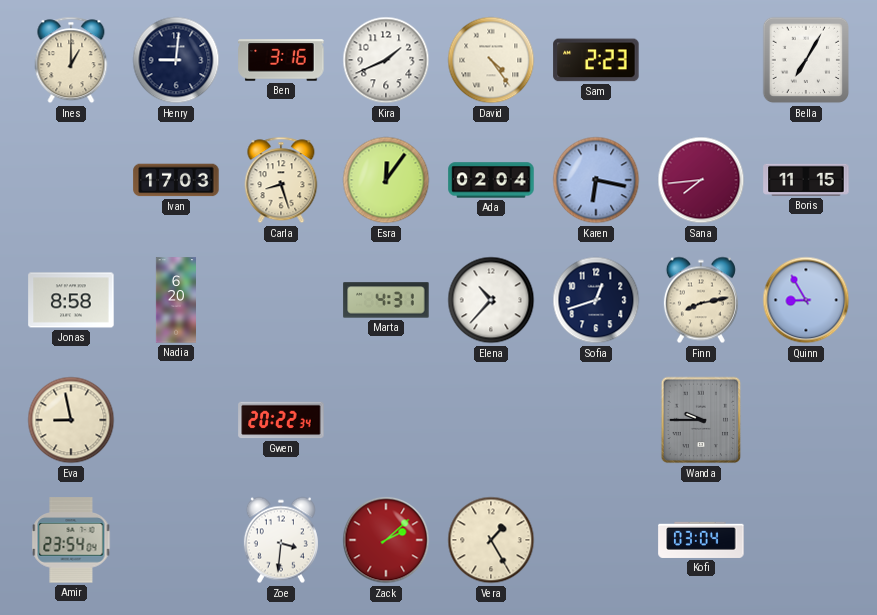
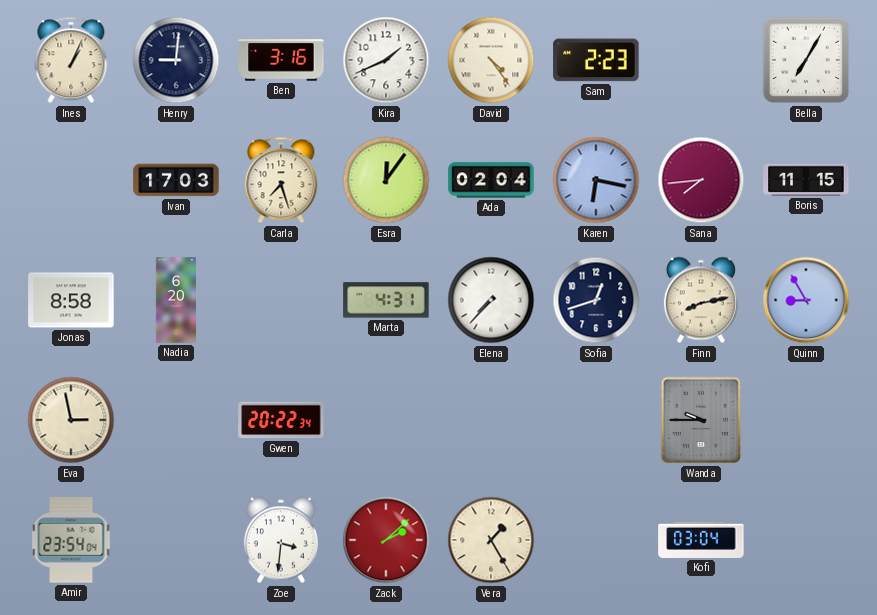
Ines: 1:00 -> 1:04 (71, 60)
Carla: 8:27 -> 7:27 (281, 180)
Elena: 10:37 -> 7:37 (491, 300)
Eva: 8:58 -> 2:58 (71, 420)
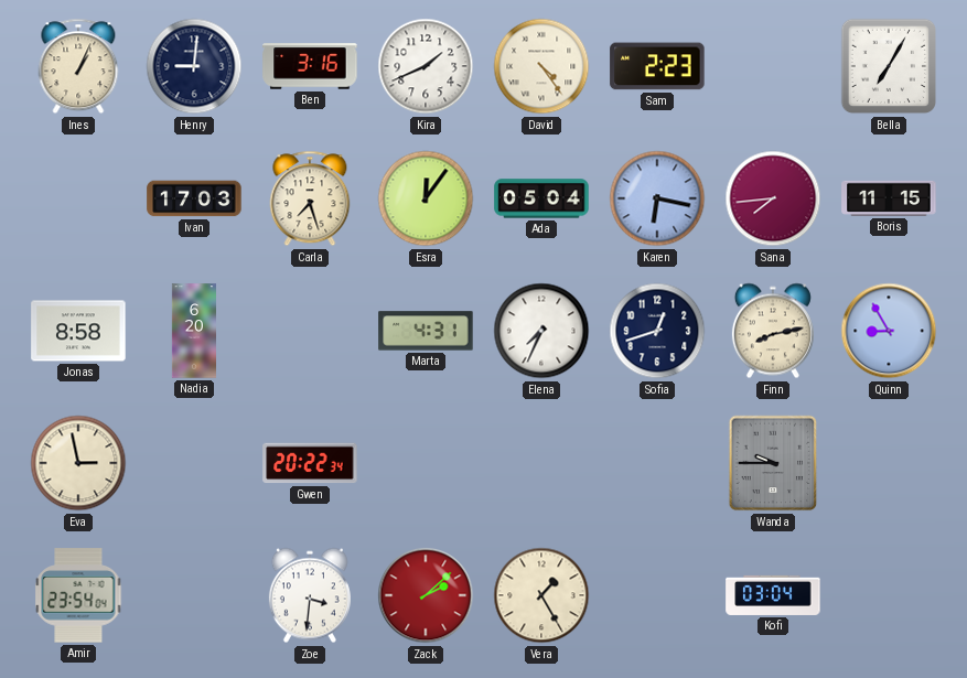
Ada: 02:04 -> 05:04 (541, 198)
Elena: 7:37 -> 7:34 (541, 331)
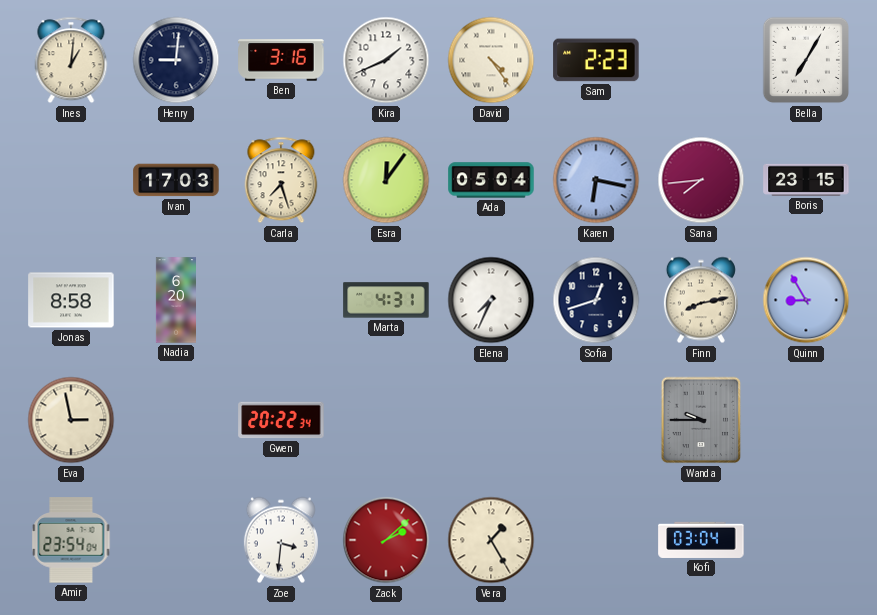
Ines: 1:04 -> 1:01 (71, 60)
Boris: 11:15 -> 23:15 (806, 180)
